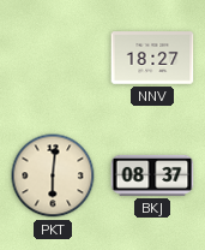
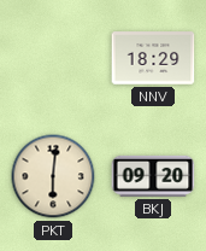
NNV: 18:27 -> 18:29 (153, 58)
BKJ: 08:37 -> 09:20 (153, 176)
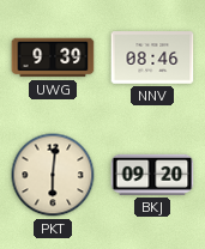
UWG: none -> 9:39 (53, 57)
NNV: 18:29 -> 08:46 (152, 57)
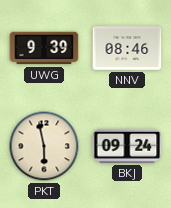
PKT: 6:01 -> 5:58 (44, 146)
BKJ: 09:20 -> 09:24 (127, 146)
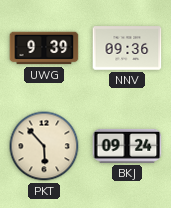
NNV: 08:46 -> 09:36 (127, 48)
PKT: 5:58 -> 5:53 (44, 146)
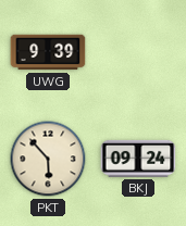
NNV: 09:36 -> none (127, 48)
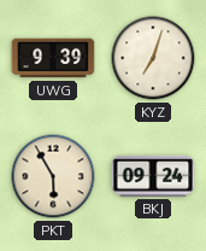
KYZ: none -> 7:03 (153, 58)
PKT: 5:53 -> 5:55 (53, 176)
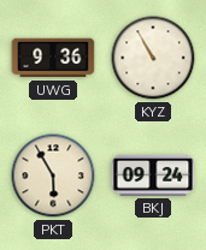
UWG: 9:39 -> 9:36 (53, 58)
KYZ: 7:03 -> 10:55 (153, 58)
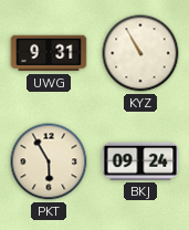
UWG: 9:36 -> 9:31 (49, 53)
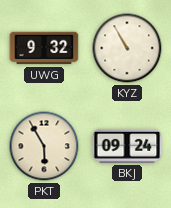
UWG: 9:31 -> 9:32 (44, 48)
